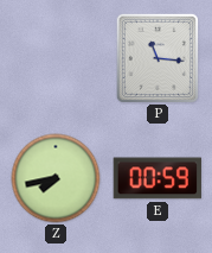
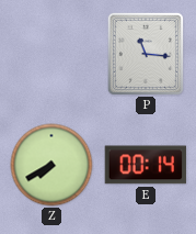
Z: 7:43 -> 7:40 (51, 165)
E: 00:59 -> 00:14 (146, 165)
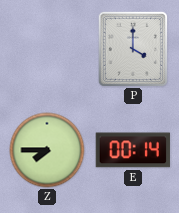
P: 11:16 -> 4:00 (133, 49)
Z: 7:40 -> 7:45 (47, 150)
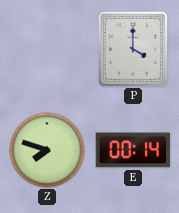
Z: 7:45 -> 7:48 (47, 150)
